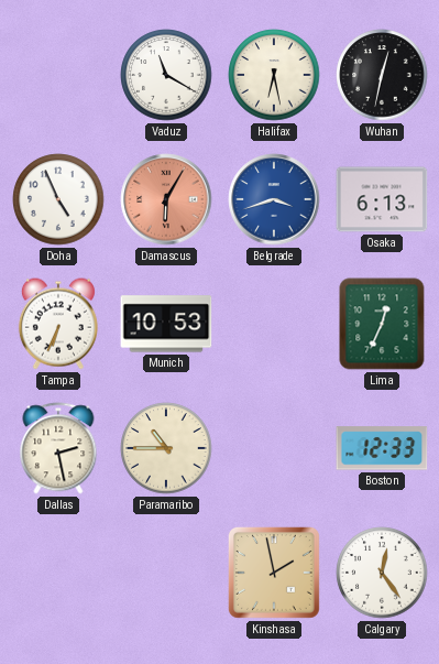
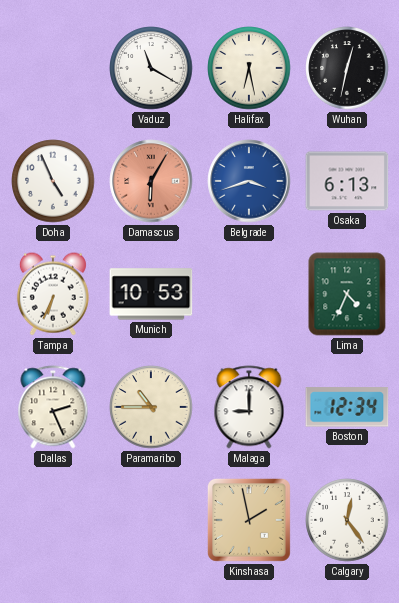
Lima: 12:34 -> 4:34 (347, 294)
Dallas: 2:28 -> 2:26 (53, 407)
Malaga: none -> 9:00 (249, 407)
Boston: 12:33 -> 12:34 (347, 407)
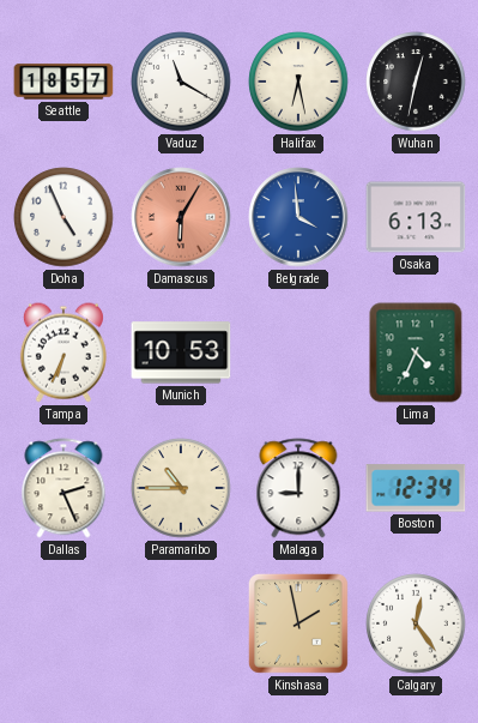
Seattle: none -> 18:57 (63, 82)
Belgrade: 3:42 -> 3:59 (298, 217)
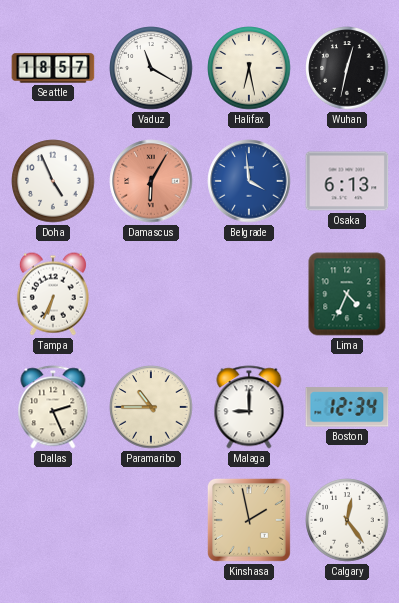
Munich: 10:53 -> none (181, 353)
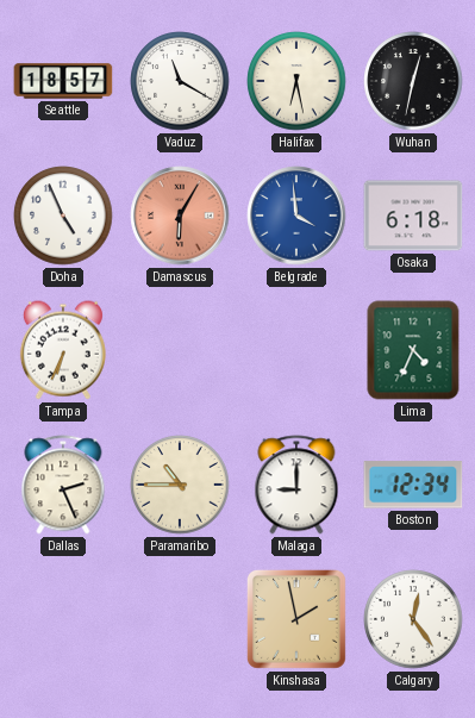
Osaka: 6:13 -> 6:18 (413, 216)
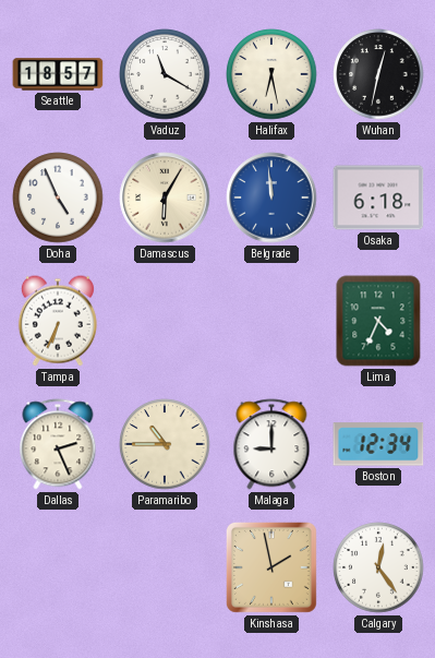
Damascus dial: salmon -> cream (165, 198)
Belgrade: 3:59 -> 11:59 (271, 198)
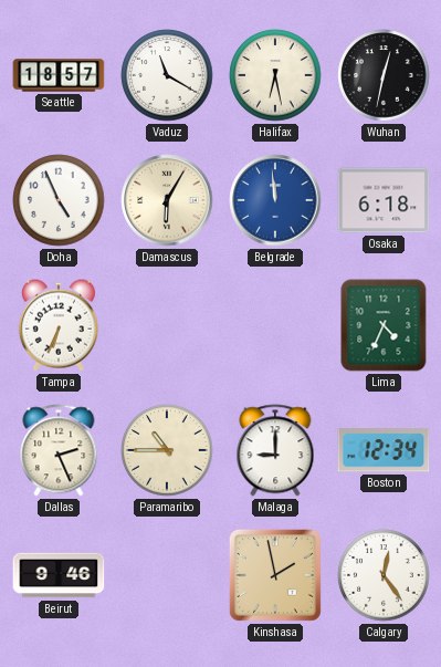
Beirut: none -> 9:46 (59, 575)
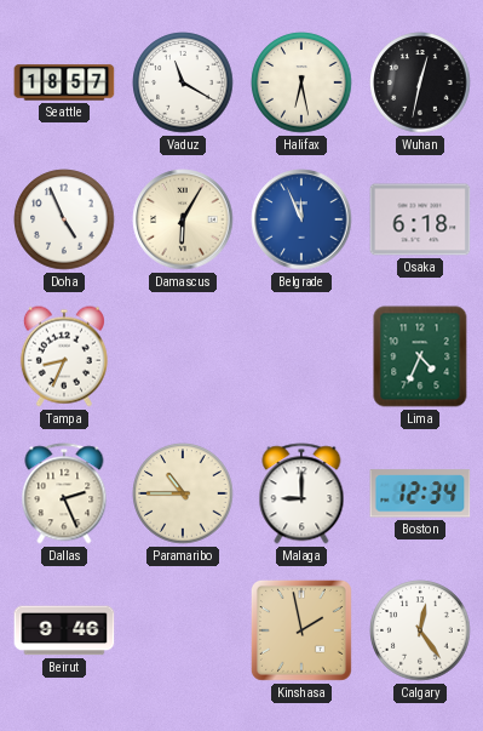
Belgrade: 11:59 -> 11:56 (301, 219)
Tampa: 6:34 -> 8:34 (64, 356)
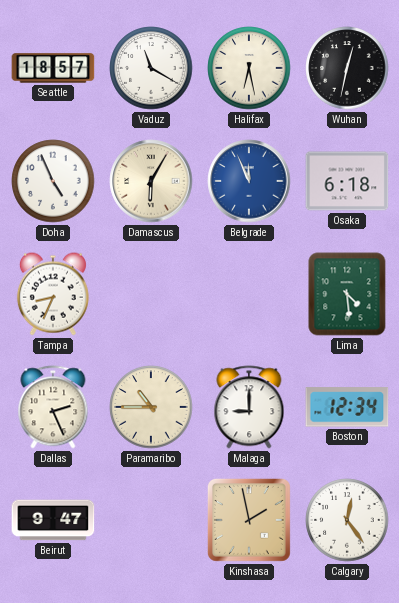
Lima: 4:34 -> 4:29 (347, 294)
Beirut: 9:46 -> 9:47 (53, 520)
